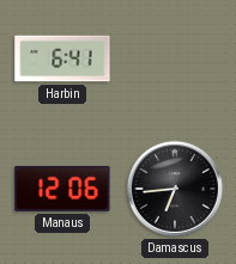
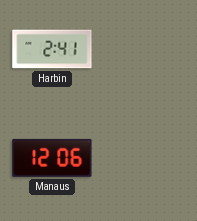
Harbin: 6:41 -> 2:41 (52, 49)
Damascus: 6:44 -> none (175, 189)
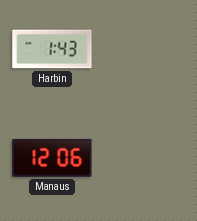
Harbin: 2:41 -> 1:43 (52, 49)
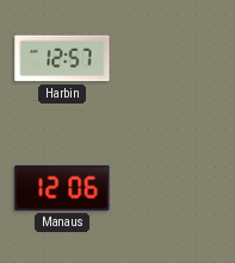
Harbin: 1:43 -> 12:57 (62, 58)
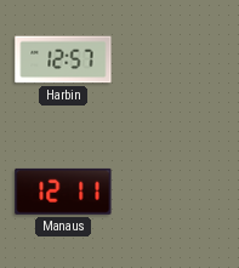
Manaus: 12:06 -> 12:11 (63, 192)
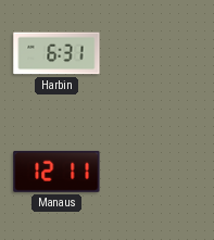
Harbin: 12:57 -> 6:31 (56, 53)
